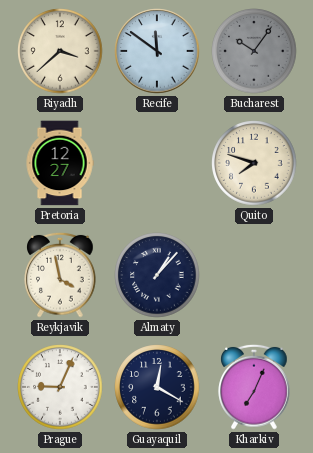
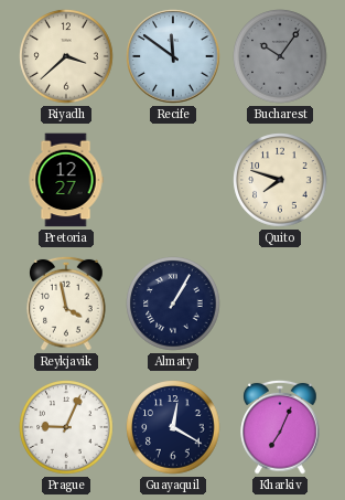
Almaty: 1:07 -> 1:05 (173, 304)
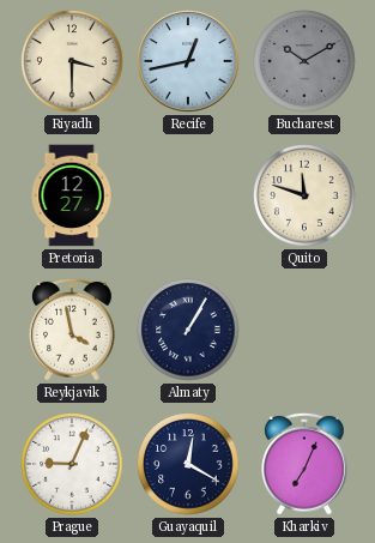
Riyadh: 3:38 -> 3:30 (72, 61)
Recife: 11:51 -> 12:43 (188, 61)
Bucharest: 10:06 -> 10:10 (304, 61)
Quito: 7:48 -> 11:48 (304, 195)
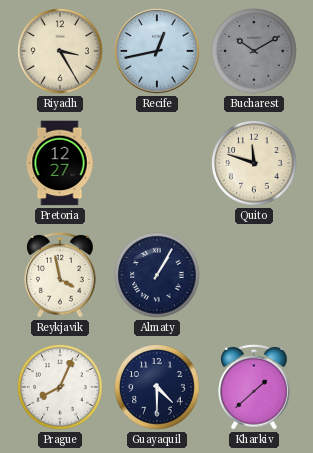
Riyadh: 3:30 -> 3:25 (60, 51)
Prague: 9:04 -> 8:04 (60, 387)
Guayaquil: 12:20 -> 4:30 (157, 387)
Kharkiv: 7:04 -> 1:38 (254, 387)
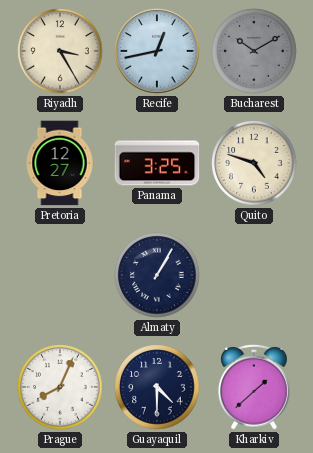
Panama: none -> 3:25 (157, 163)
Quito: 11:48 -> 4:48 (254, 163)
Reykjavik: 3:58 -> none (60, 275)
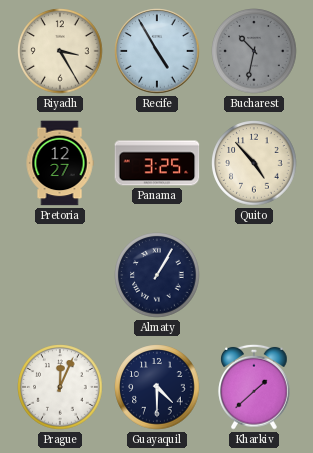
Recife: 12:43 -> 4:55 (157, 51)
Bucharest: 10:10 -> 10:32 (254, 51)
Quito: 4:48 -> 4:53 (254, 163)
Prague: 8:04 -> 12:04 (60, 387)
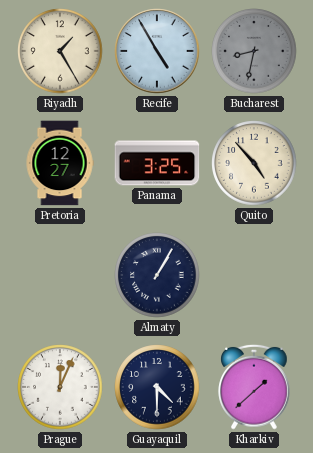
Riyadh: 3:25 -> 1:25 (60, 51)
Bucharest: 10:32 -> 8:32 (254, 51)
